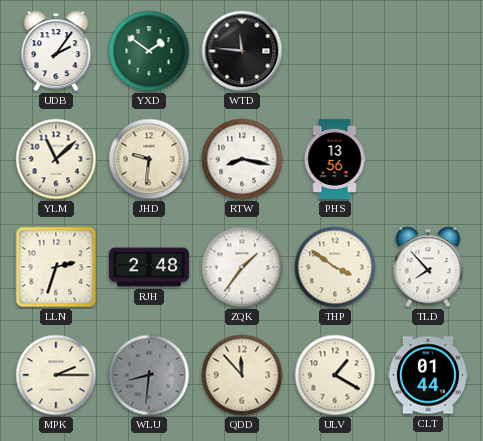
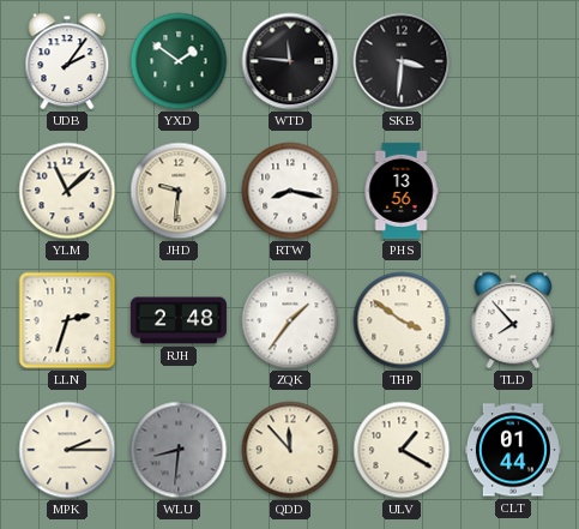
SKB: none -> 3:31 (402, 61)
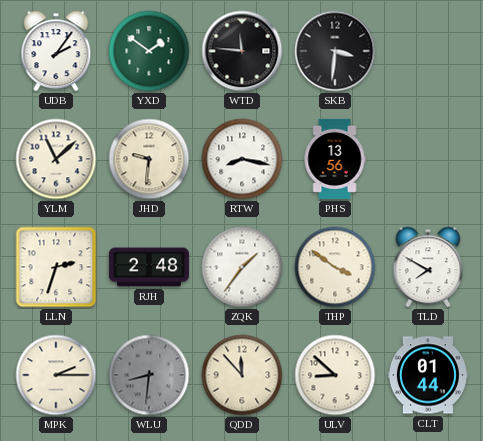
TLD: 7:53 -> 7:50 (428, 267)
ULV: 1:20 -> 8:52 (335, 375)
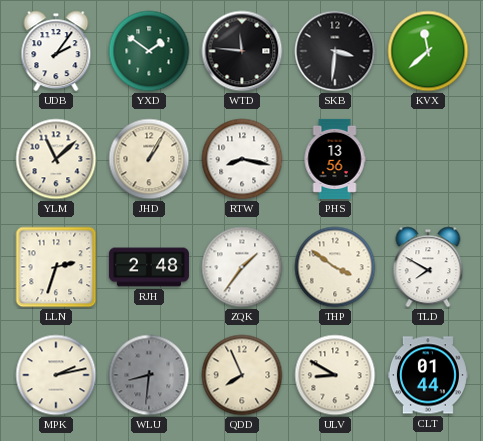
KVX: none -> 11:38 (428, 51)
JHD: 9:31 -> 1:05 (149, 159)
MPK: 2:15 -> 2:13 (56, 375)
QDD: 11:53 -> 7:56 (242, 375)
ULV: 8:52 -> 8:50 (335, 375)
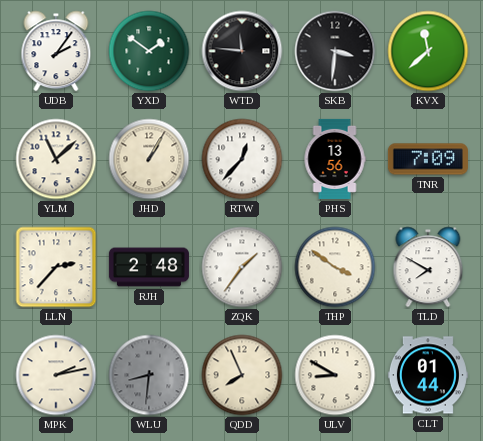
RTW: 8:17 -> 12:37 (242, 159)
TNR: none -> 7:09 (428, 159)
LLN: 2:33 -> 2:37 (56, 267)
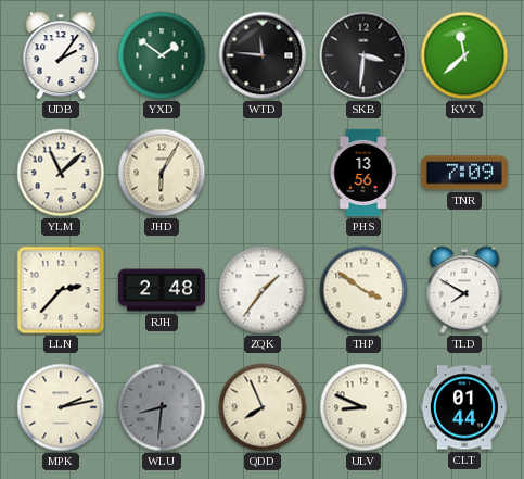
JHD: 1:05 -> 6:05 (162, 173)
RTW: 12:37 -> none (242, 159)
ULV: 8:50 -> 8:49 (363, 407)
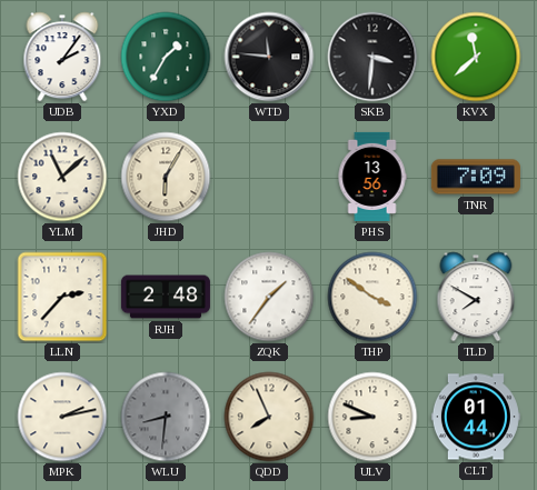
YXD: 1:51 -> 1:35 (166, 57)
